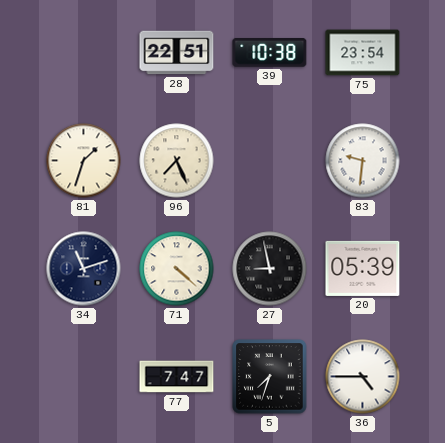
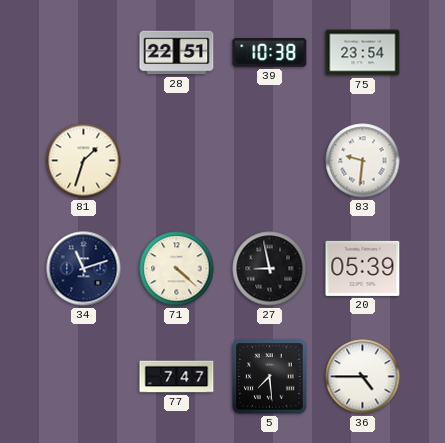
96: 7:26 -> none (177, 161)
5: 7:33 -> 7:29 (270, 377)
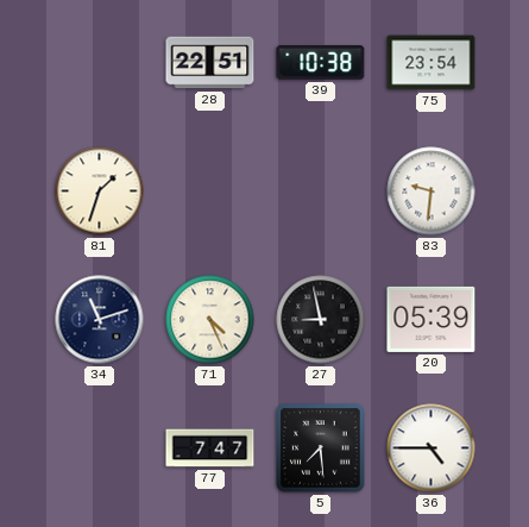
71: 4:22 -> 4:26 (210, 320)
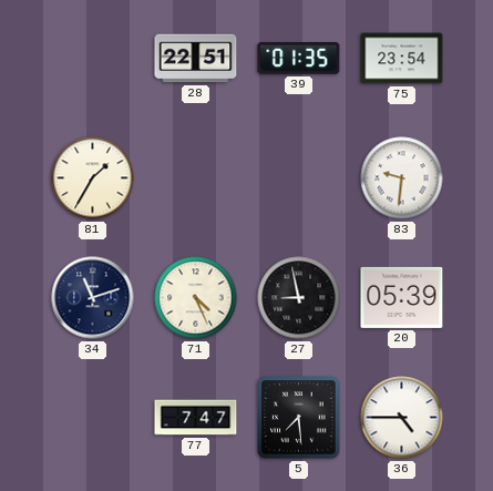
39: 10:38 -> 01:35 (299, 59)
81: 1:33 -> 1:35 (93, 178)
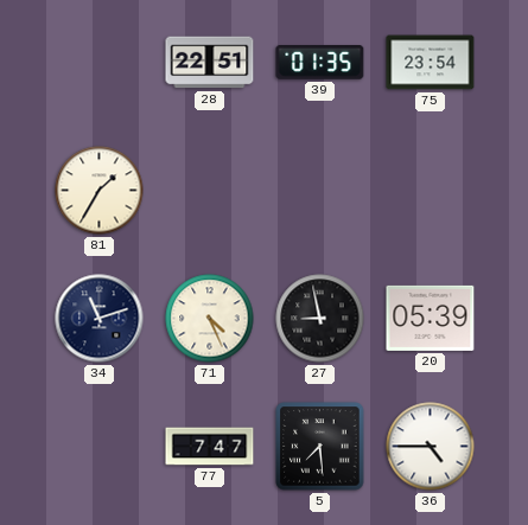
83: 9:31 -> none (402, 178)
